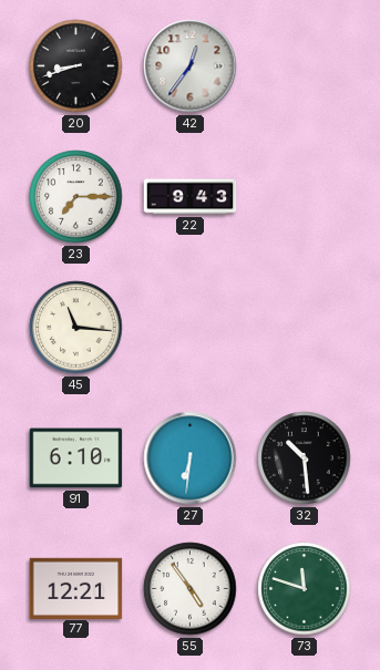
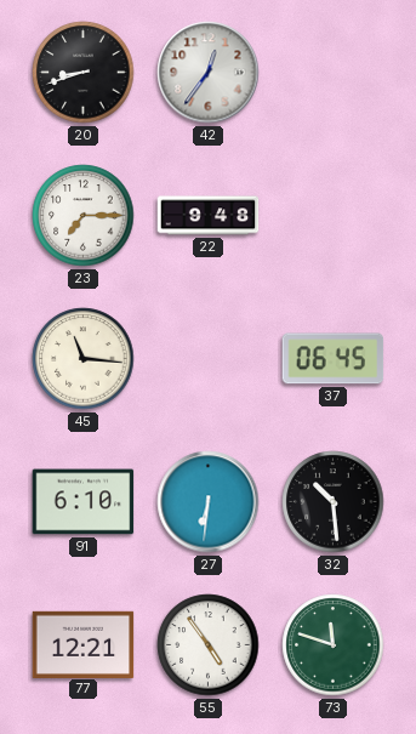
22: 9:43 -> 9:48 (209, 216)
37: none -> 06:45 (334, 359)
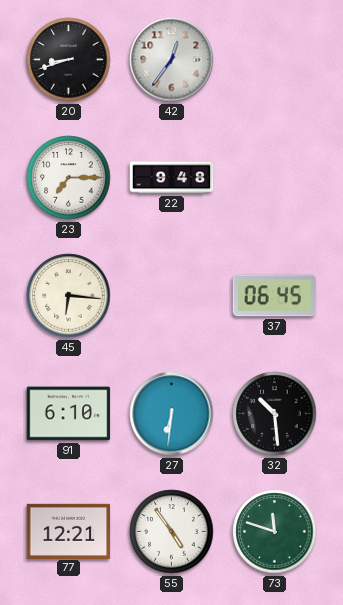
45: 11:16 -> 6:16 (69, 296)
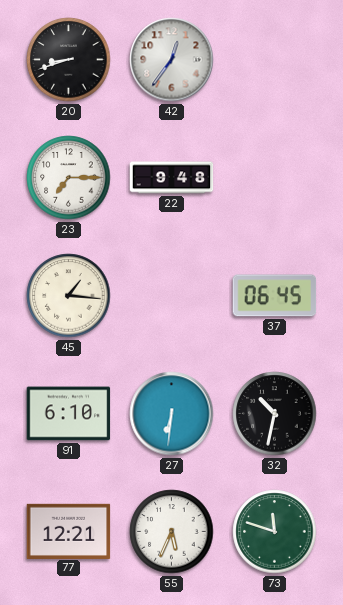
45: 6:16 -> 1:16 (69, 296)
32: 10:29 -> 10:32 (275, 414)
55: 4:54 -> 5:34 (172, 532)
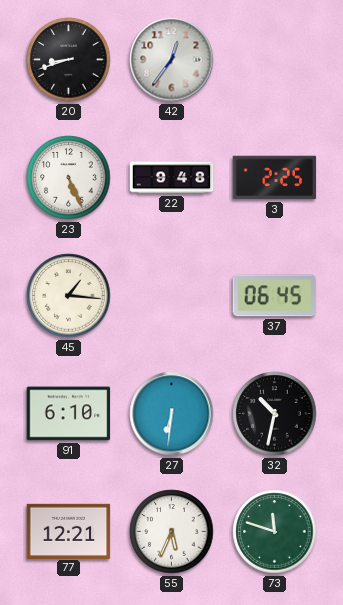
23: 7:15 -> 5:26 (69, 178)
3: none -> 2:25 (275, 178)
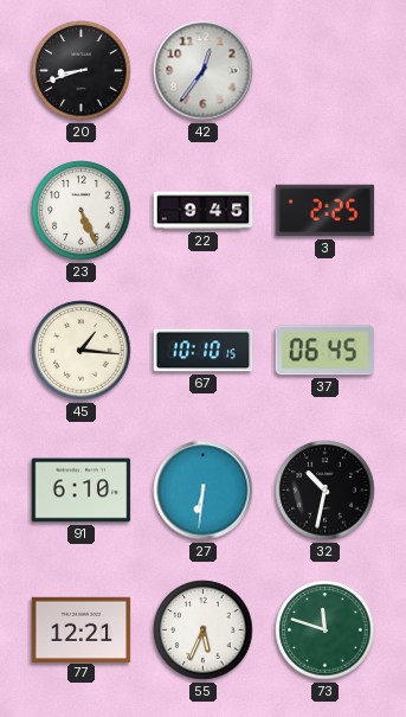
22: 9:48 -> 9:45 (204, 211)
67: none -> 10:10 (204, 351)
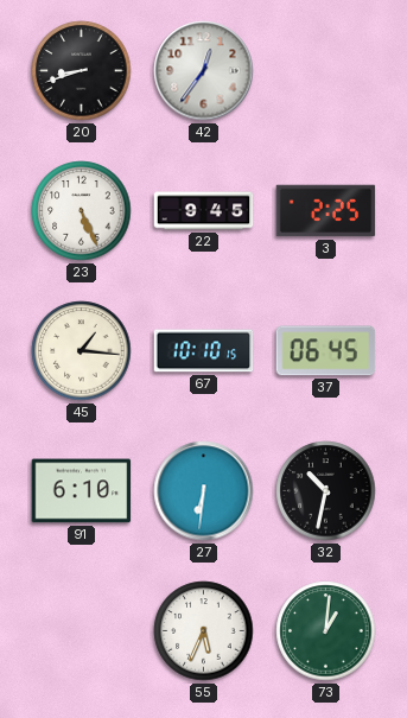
77: 12:21 -> none (82, 629)
73: 11:48 -> 1:01 (326, 631)
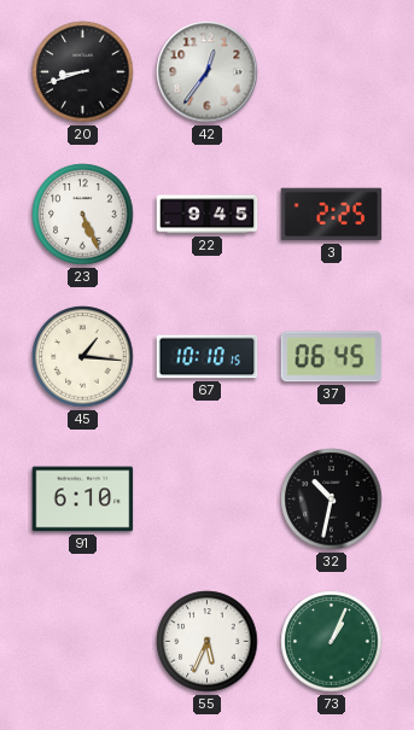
27: 6:31 -> none (204, 491)
73: 1:01 -> 1:04 (332, 642)
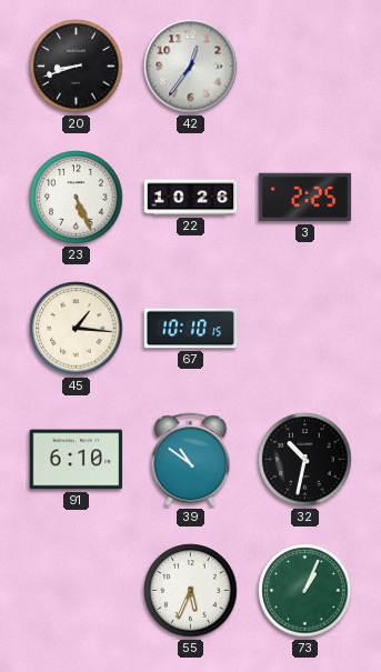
22: 9:45 -> 10:26 (191, 198)
37: 06:45 -> none (332, 357)
39: none -> 10:51 (191, 460)
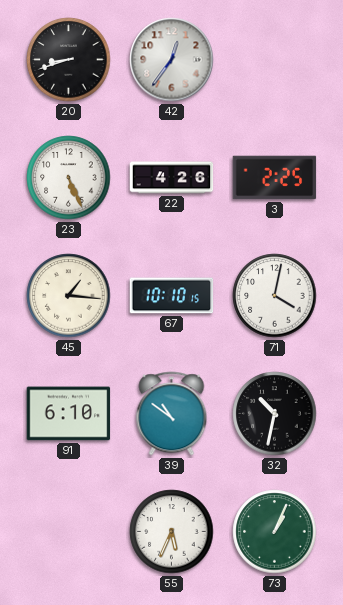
22: 10:26 -> 4:26 (172, 178)
71: none -> 4:02 (275, 296)
